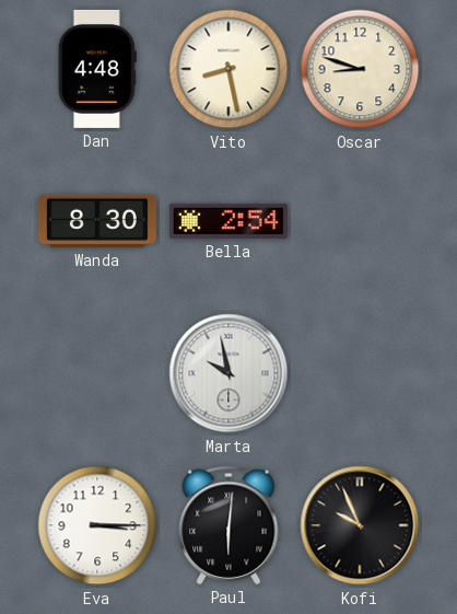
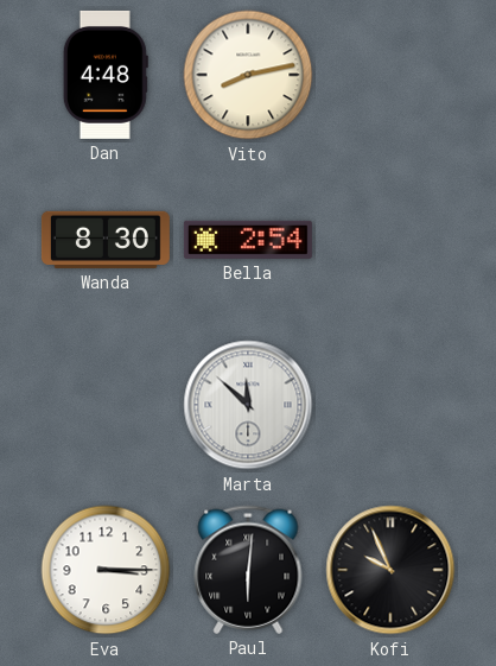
Vito: 8:28 -> 8:13 (248, 75)
Oscar: 8:48 -> none (360, 69)
Marta: 9:58 -> 11:52 (248, 405)
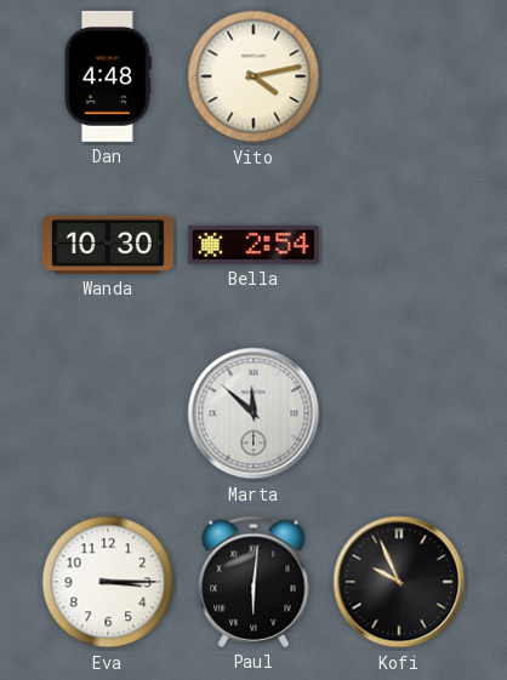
Vito: 8:13 -> 4:13 (253, 76)
Wanda: 8:30 -> 10:30 (108, 245)
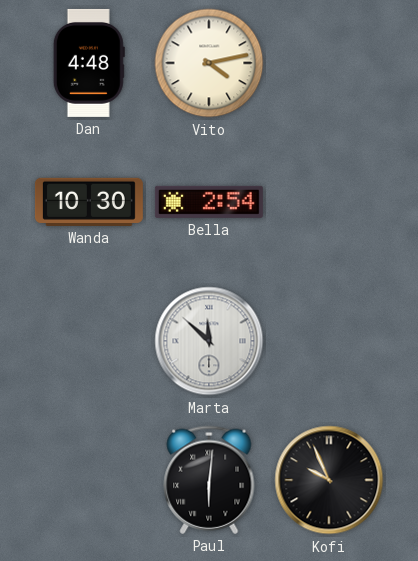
Eva: 3:15 -> none (108, 582)
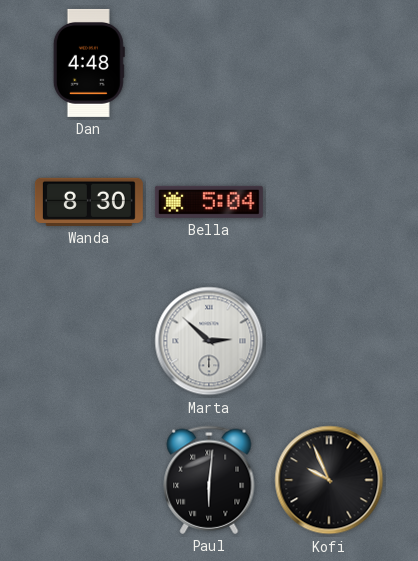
Vito: 4:13 -> none (209, 63)
Wanda: 10:30 -> 8:30 (89, 202)
Bella: 2:54 -> 5:04 (209, 202)
Marta: 11:52 -> 2:52 (209, 341)
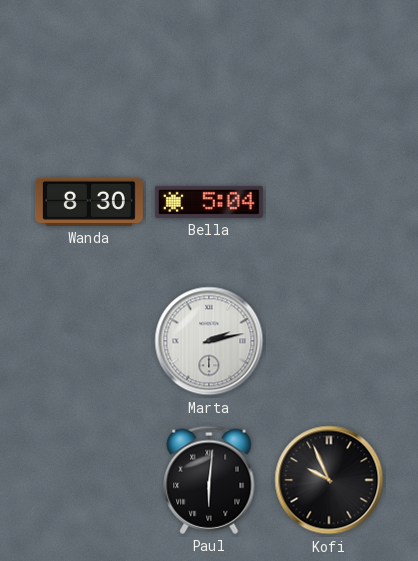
Dan: 4:48 -> none (89, 63)
Marta: 2:52 -> 2:13 (209, 341)
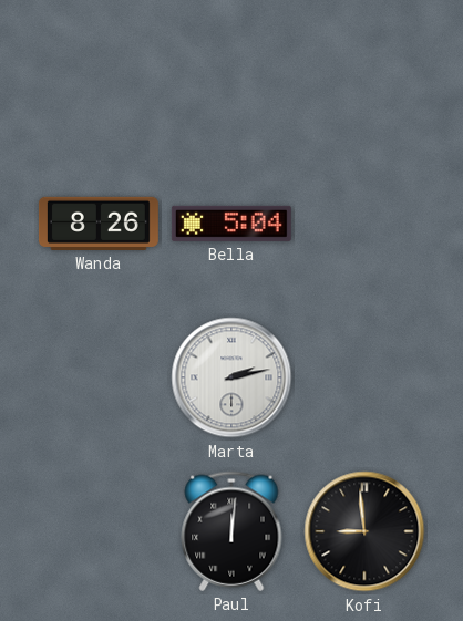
Wanda: 8:30 -> 8:26 (99, 224)
Paul: 6:01 -> 12:01 (231, 531)
Kofi: 9:56 -> 8:59 (364, 531)
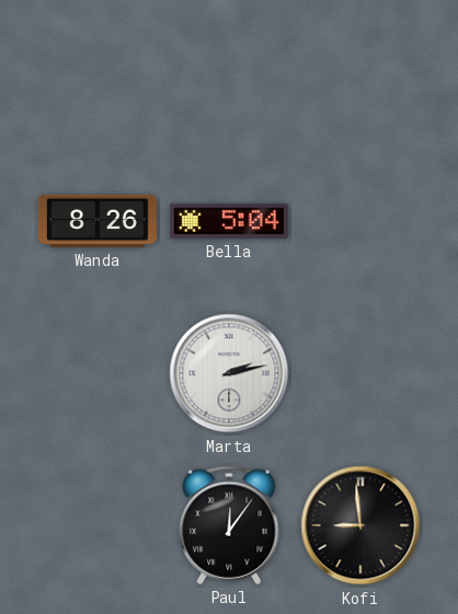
Paul: 12:01 -> 12:06 (229, 525)
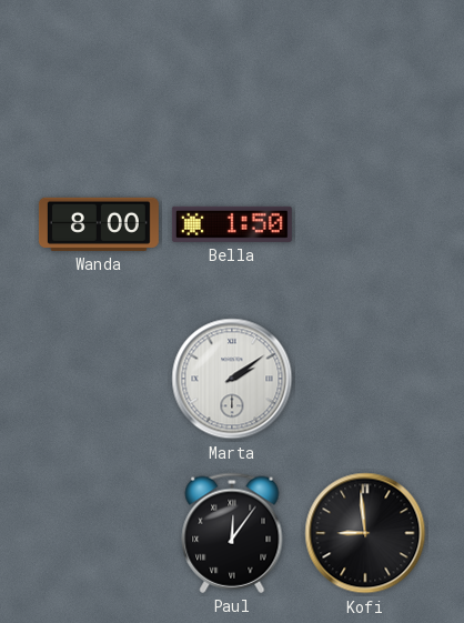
Wanda: 8:26 -> 8:00 (99, 224)
Bella: 5:04 -> 1:50 (232, 224)
Marta: 2:13 -> 2:09 (232, 379)
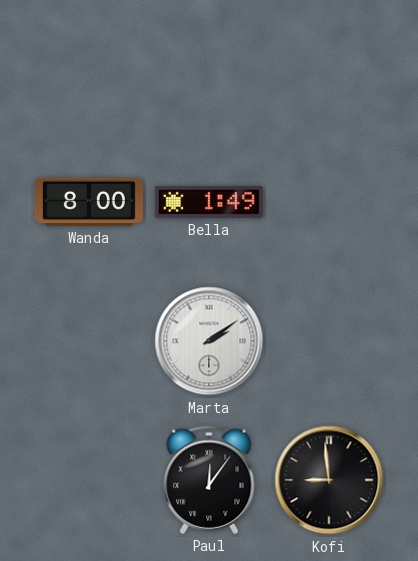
Bella: 1:50 -> 1:49 (209, 202)
